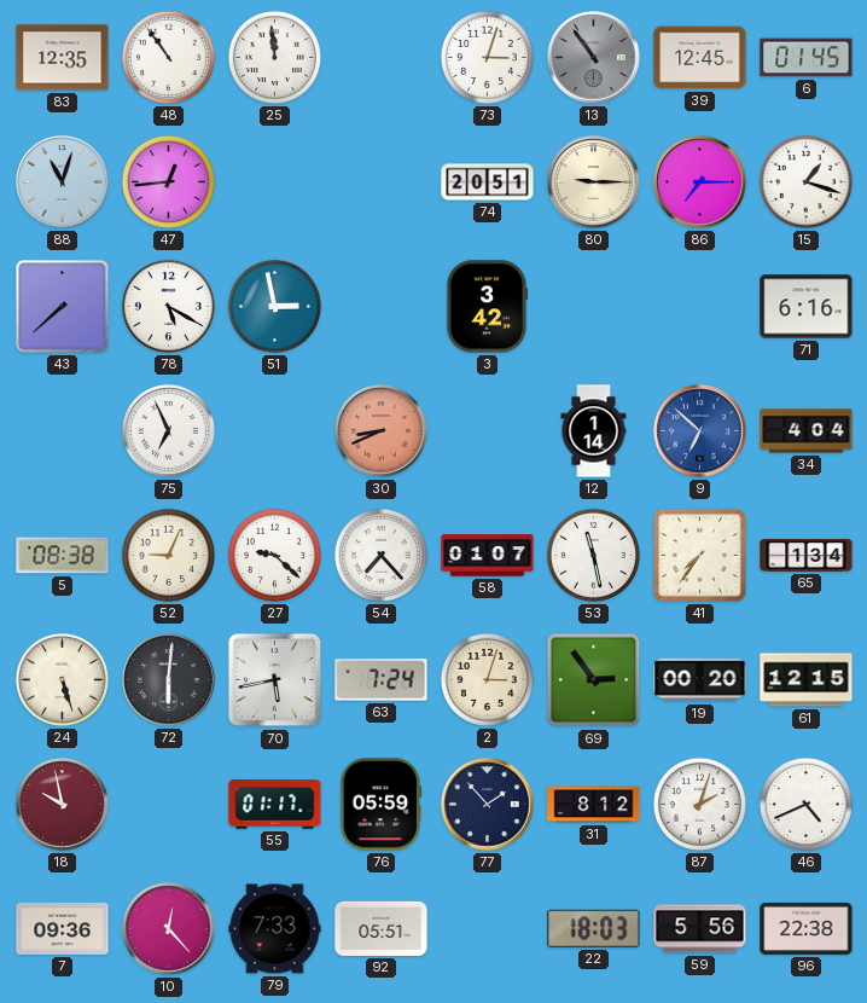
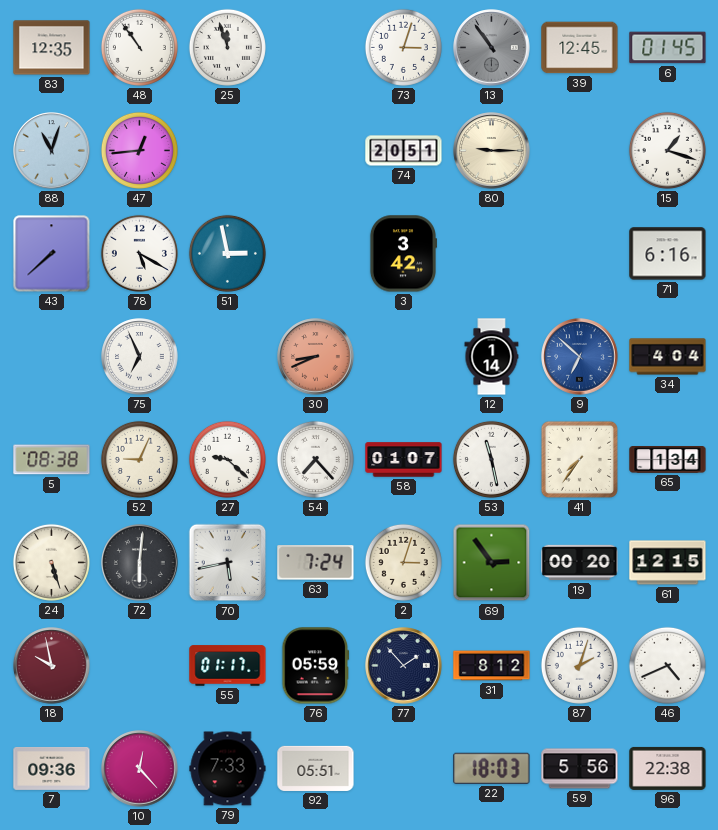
25: 11:59 -> 11:57 (227, 47)
86: 7:15 -> none (700, 182)
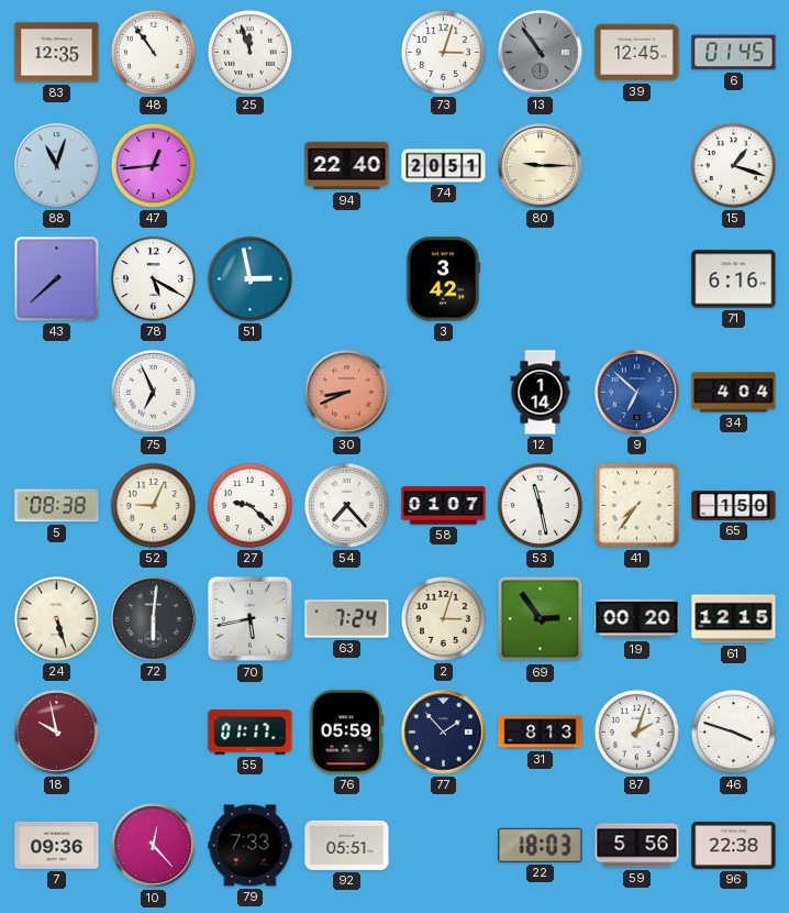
94: none -> 22:40 (347, 166)
65: 1:34 -> 1:50 (734, 506)
31: 8:12 -> 8:13 (541, 733)
46: 4:41 -> 3:48 (733, 732)
